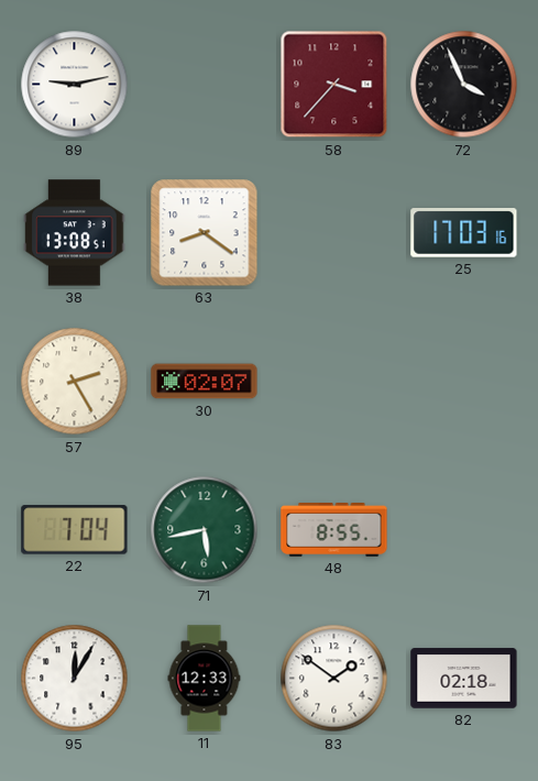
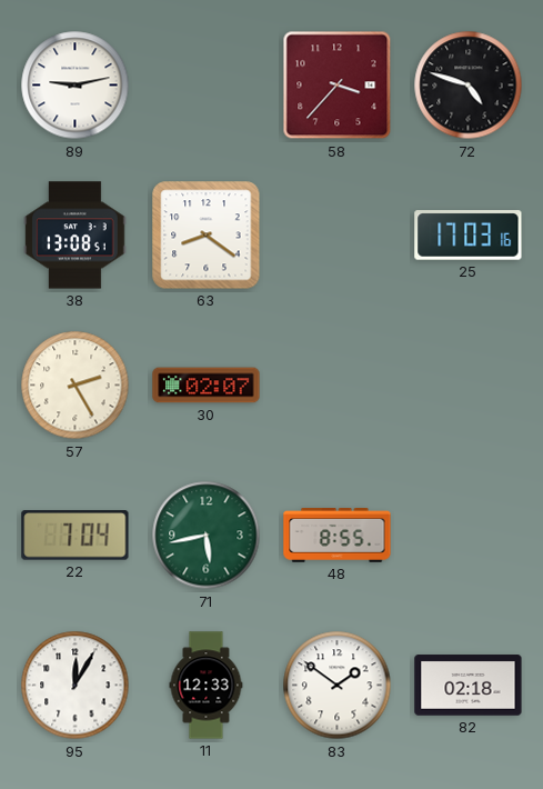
72: 3:56 -> 4:48 (469, 86)
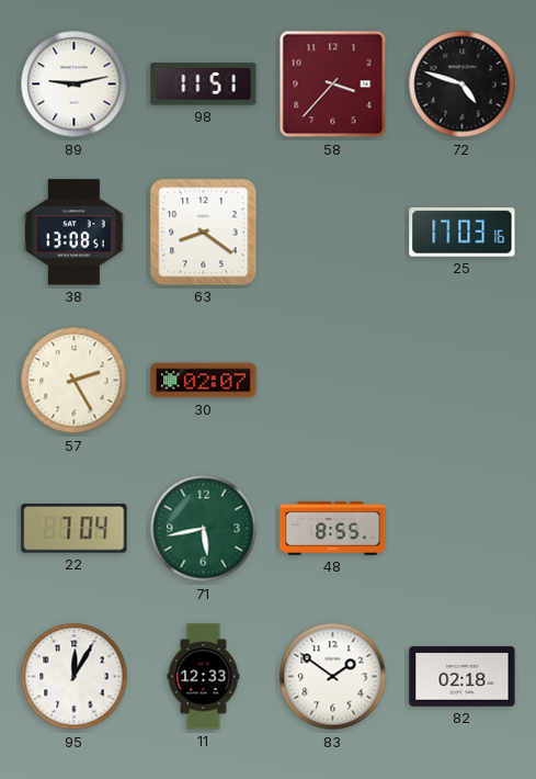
98: none -> 11:51 (204, 84)
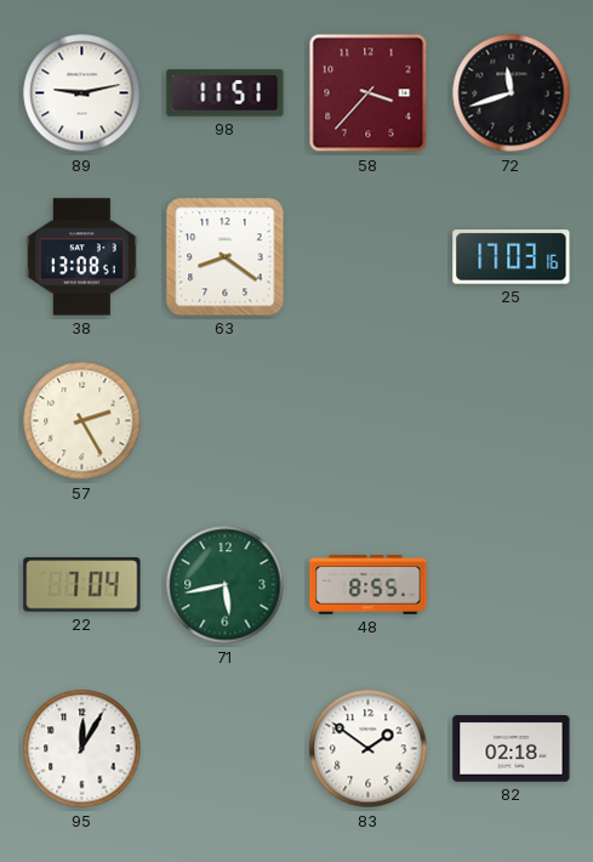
72: 4:48 -> 11:42 (512, 93)
30: 02:07 -> none (204, 381)
11: 12:33 -> none (204, 677)
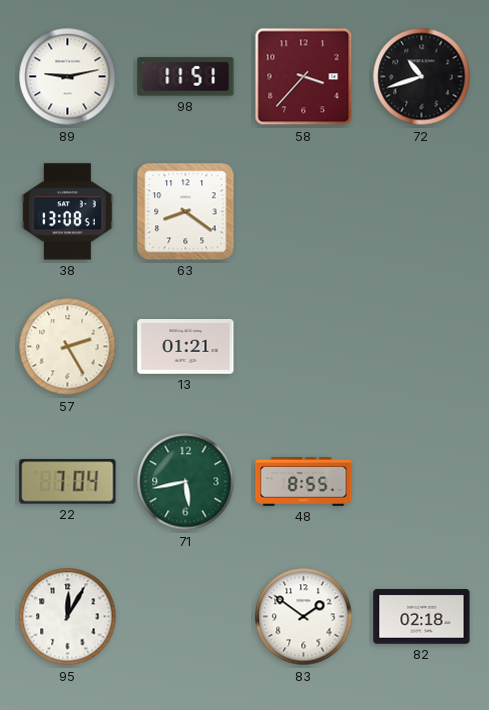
72: 11:42 -> 10:42 (422, 77)
25: 17:03 -> none (512, 257)
13: none -> 01:21 (186, 347)
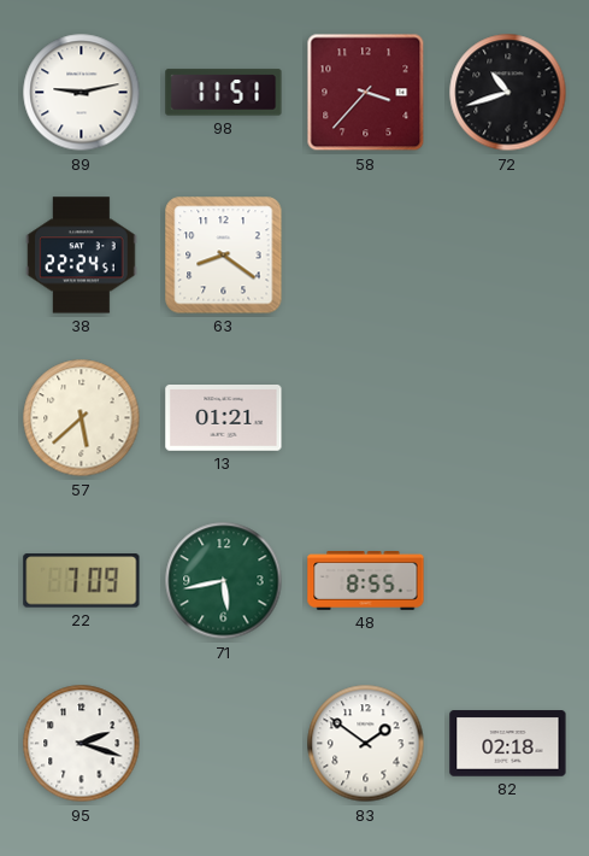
38: 13:08 -> 22:24 (82, 256)
57: 2:25 -> 5:38 (82, 418)
22: 7:04 -> 7:09 (82, 581)
95: 12:05 -> 2:18 (82, 744)
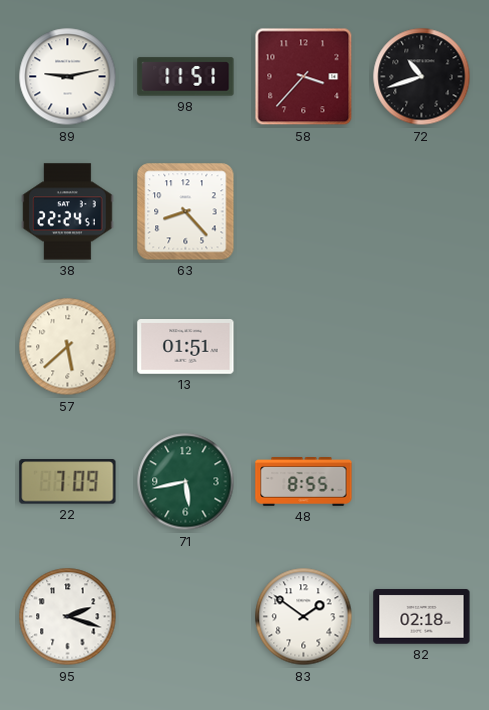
63: 8:21 -> 8:23 (186, 212)
13: 01:21 -> 01:51 (186, 347)
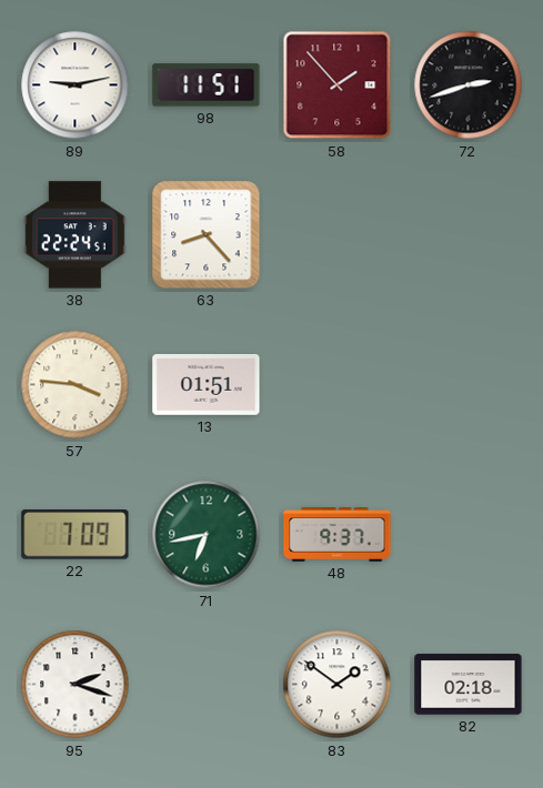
58: 3:37 -> 1:53 (338, 85)
72: 10:42 -> 2:42 (469, 85)
57: 5:38 -> 3:46 (76, 385)
71: 5:43 -> 6:43 (207, 535)
48: 8:55 -> 9:37 (338, 535)
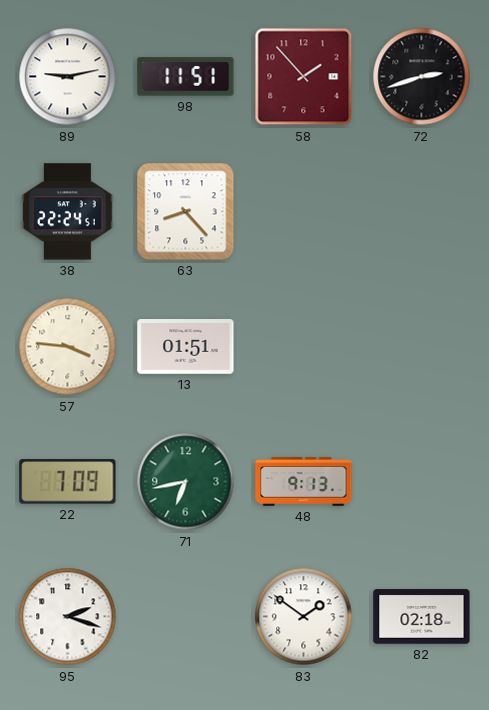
48: 9:37 -> 9:13 (304, 482)
